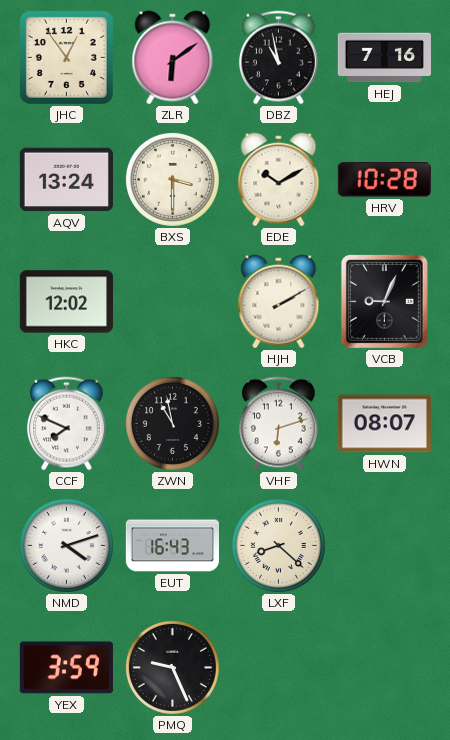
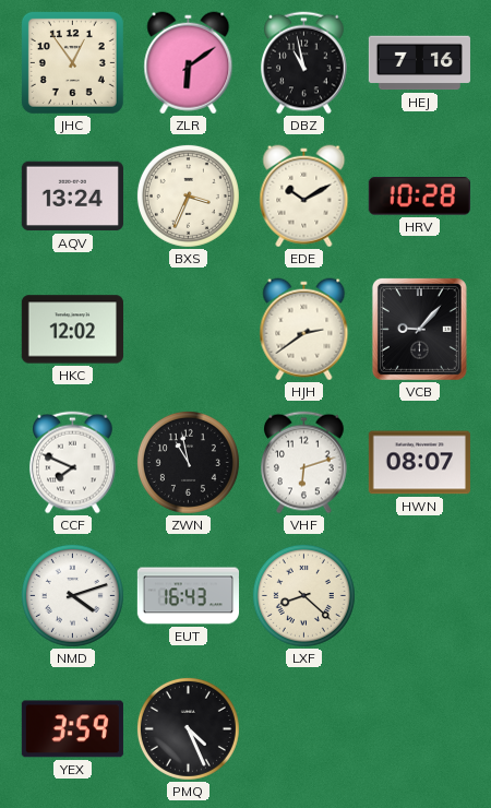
BXS: 3:30 -> 3:34 (188, 195)
HJH: 2:10 -> 2:39 (304, 330)
VCB: 9:04 -> 9:07 (419, 329)
PMQ: 9:26 -> 4:26 (188, 728)
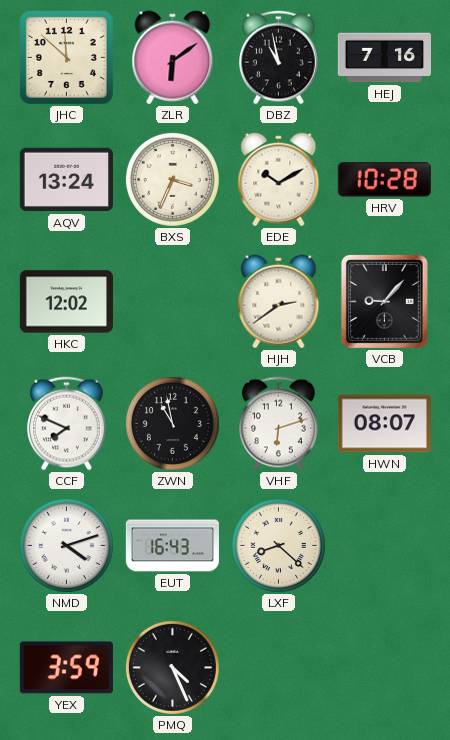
JHC: 12:54 -> 11:52 (66, 57)
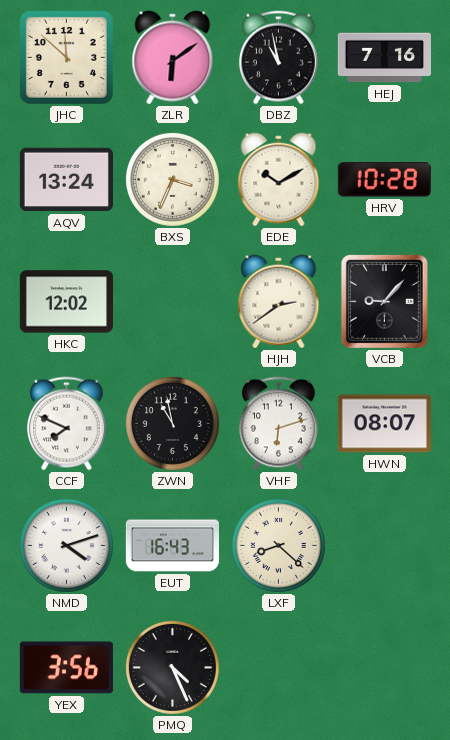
YEX: 3:59 -> 3:56 (66, 668)
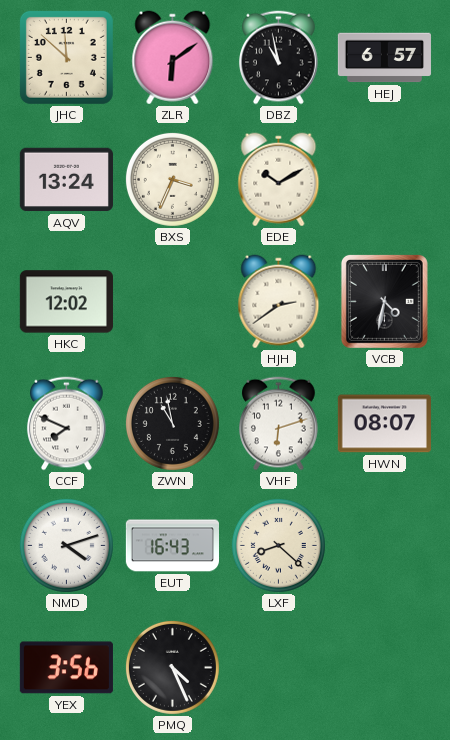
HEJ: 7:16 -> 6:57 (384, 58)
HRV: 10:28 -> none (384, 180)
VCB: 9:07 -> 4:32 (384, 301)
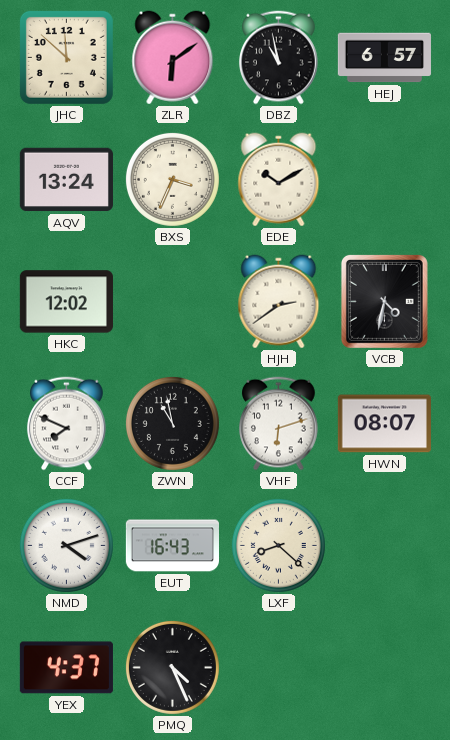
YEX: 3:56 -> 4:37 (66, 668)
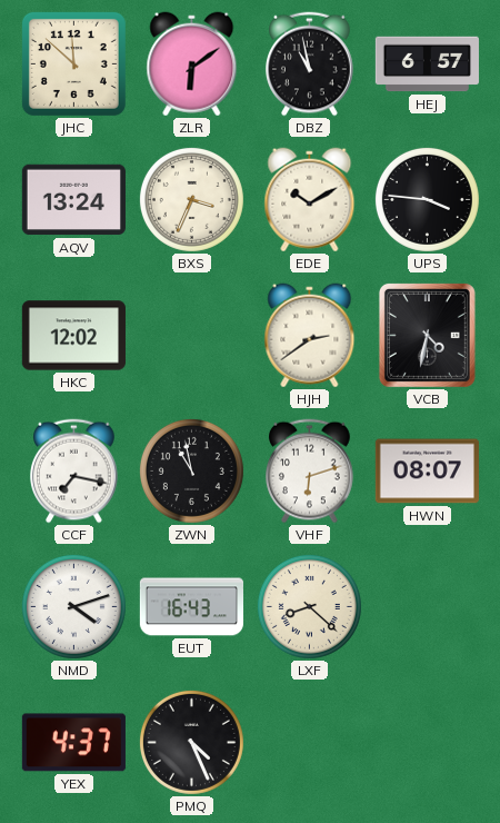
UPS: none -> 3:46 (427, 199)
CCF: 7:49 -> 7:17 (74, 472)
